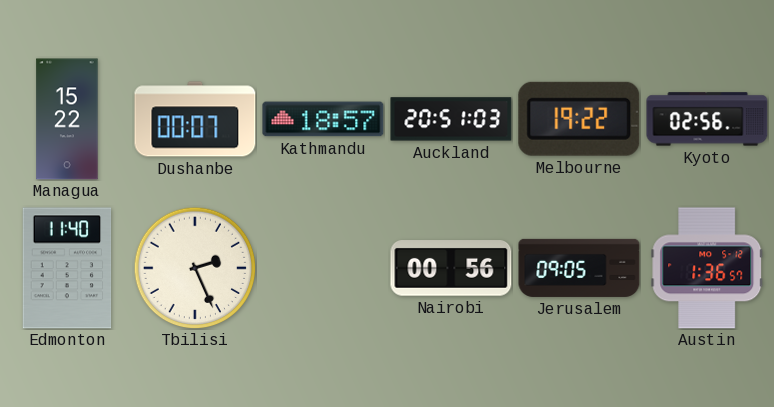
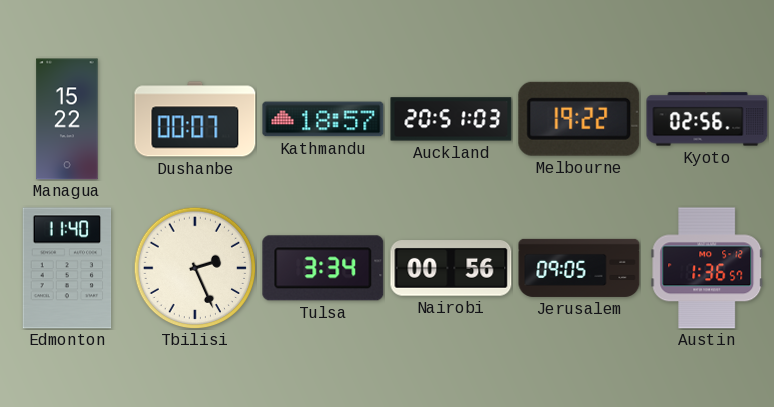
Tulsa: none -> 3:34 (323, 268)
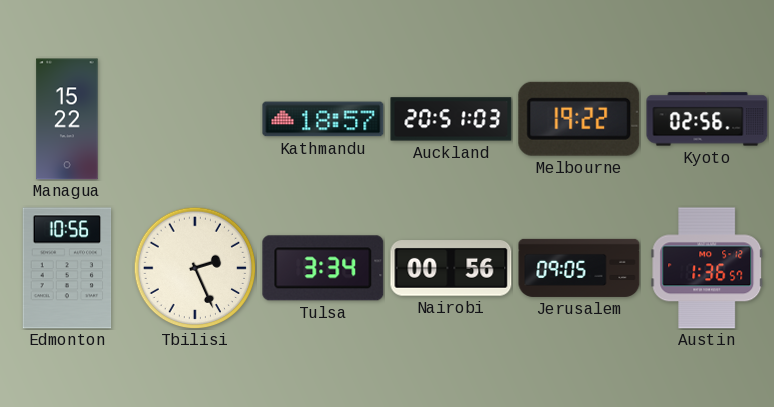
Dushanbe: 00:07 -> none (195, 119)
Edmonton: 11:40 -> 10:56 (67, 268)
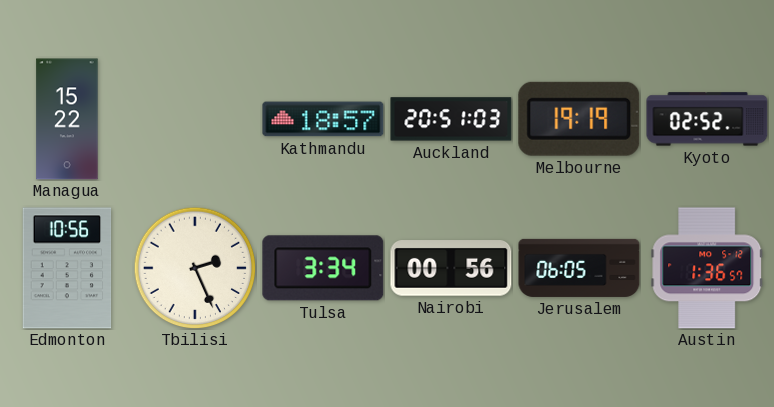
Melbourne: 19:22 -> 19:19 (579, 119)
Kyoto: 02:56 -> 02:52 (707, 119)
Jerusalem: 09:05 -> 06:05 (579, 268)
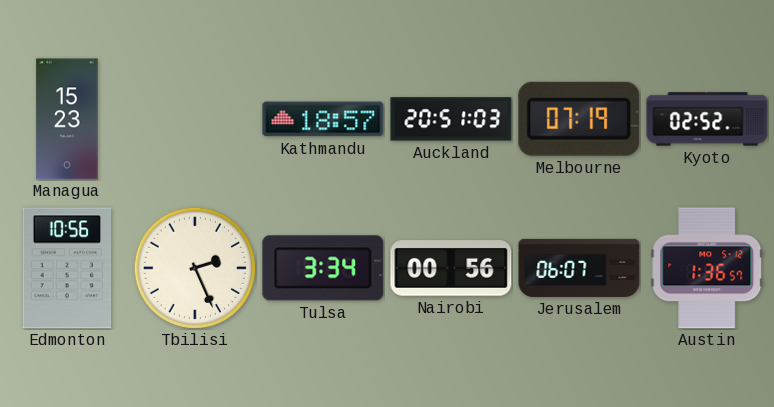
Managua: 15:22 -> 15:23 (67, 119)
Melbourne: 19:19 -> 07:19 (579, 119)
Jerusalem: 06:05 -> 06:07 (579, 268)
